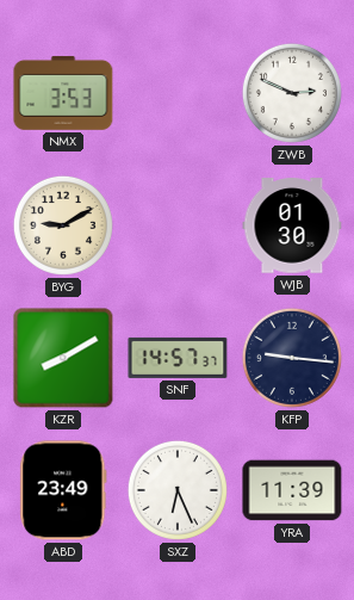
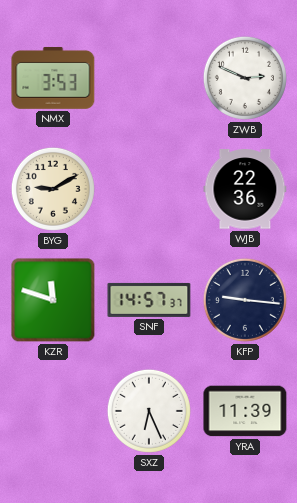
WJB: 01:30 -> 22:36 (245, 189)
KZR: 8:10 -> 11:48 (53, 300)
ABD: 23:49 -> none (63, 490)
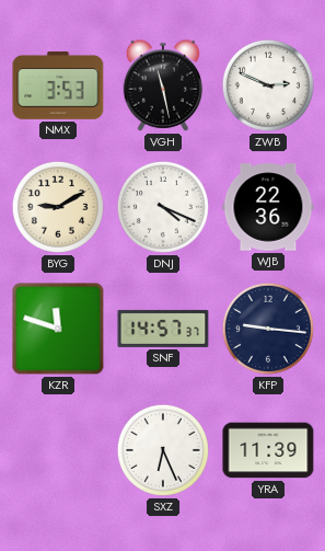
VGH: none -> 11:28 (163, 85)
DNJ: none -> 4:19 (163, 207)
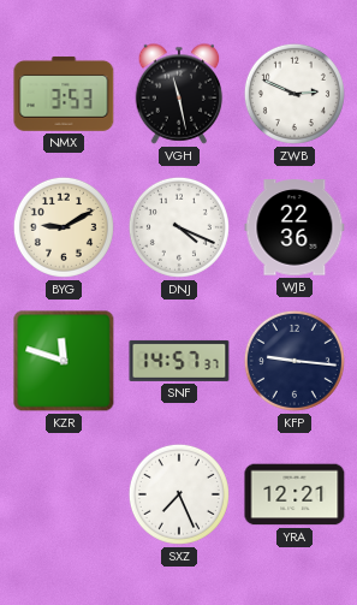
SXZ: 6:26 -> 7:26 (179, 494)
YRA: 11:39 -> 12:21 (294, 494)
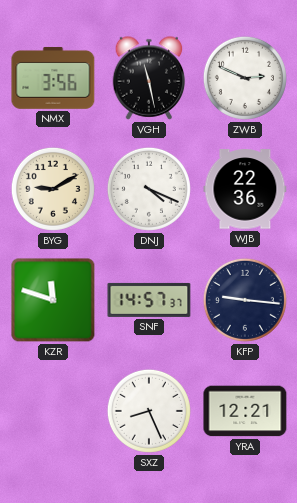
NMX: 3:53 -> 3:56 (53, 78)
SXZ: 7:26 -> 8:26 (149, 411)
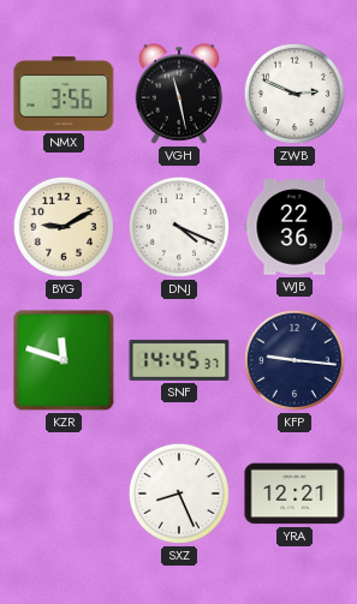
SNF: 14:57 -> 14:45 (179, 360)
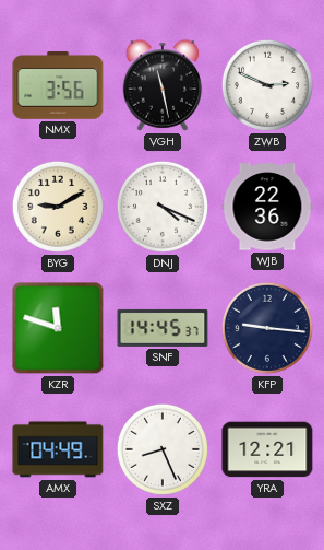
AMX: none -> 04:49 (58, 449)
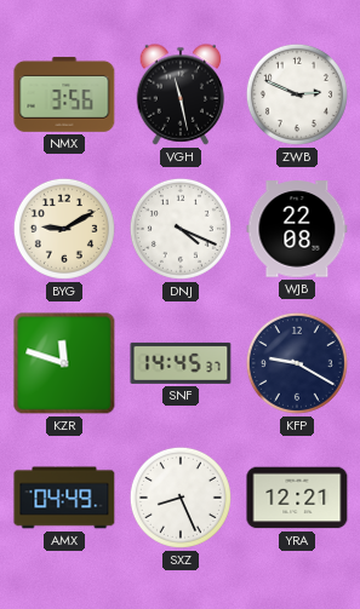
WJB: 22:36 -> 22:08 (297, 229)
KFP: 9:16 -> 9:20 (297, 363)
